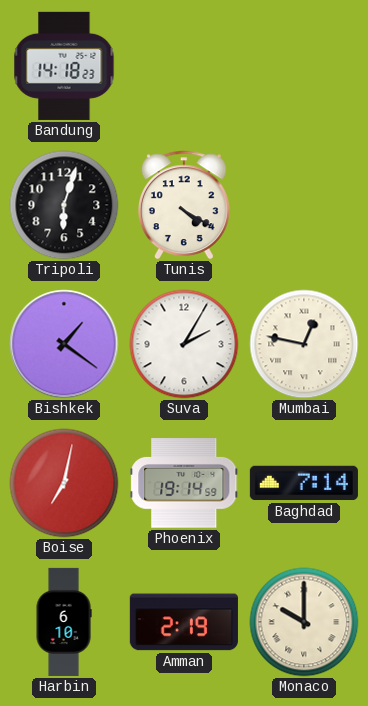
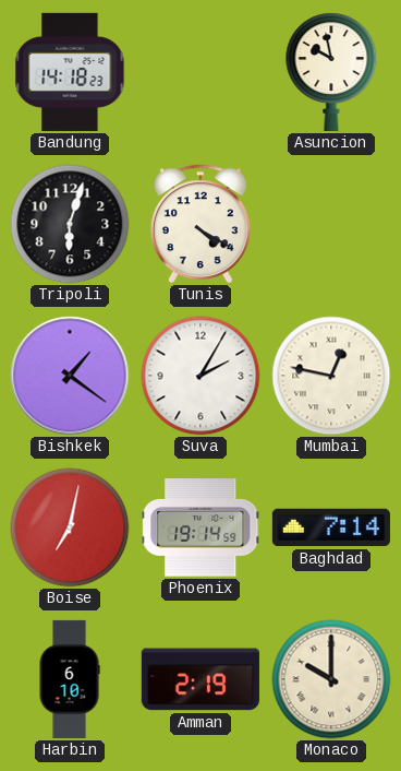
Asuncion: none -> 9:58 (331, 72)
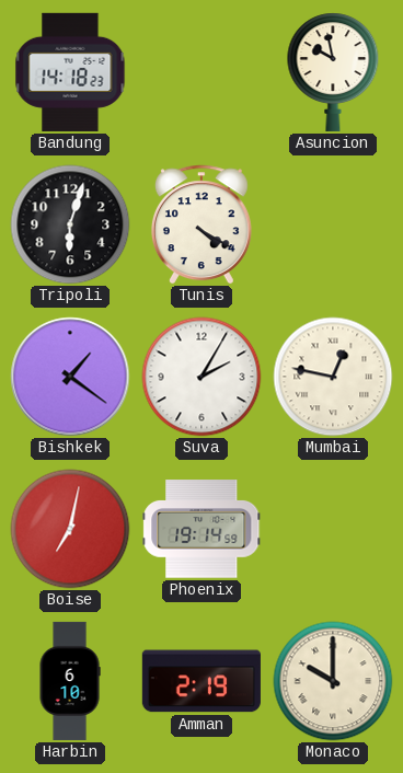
Baghdad: 7:14 -> none (331, 527)
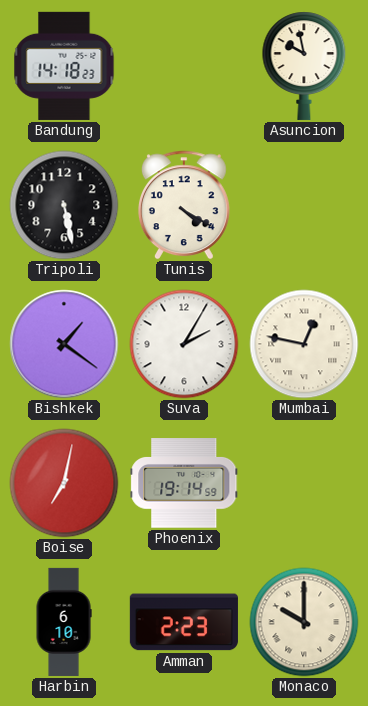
Tripoli: 6:03 -> 5:28 (64, 205)
Amman: 2:19 -> 2:23 (184, 622)
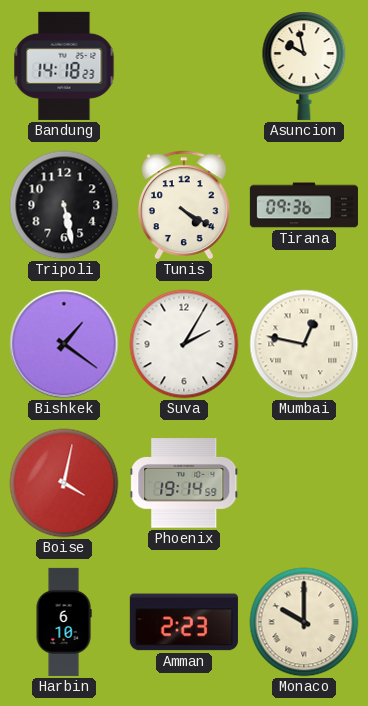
Tirana: none -> 09:36 (304, 205)
Boise: 7:02 -> 4:02 (64, 483)
